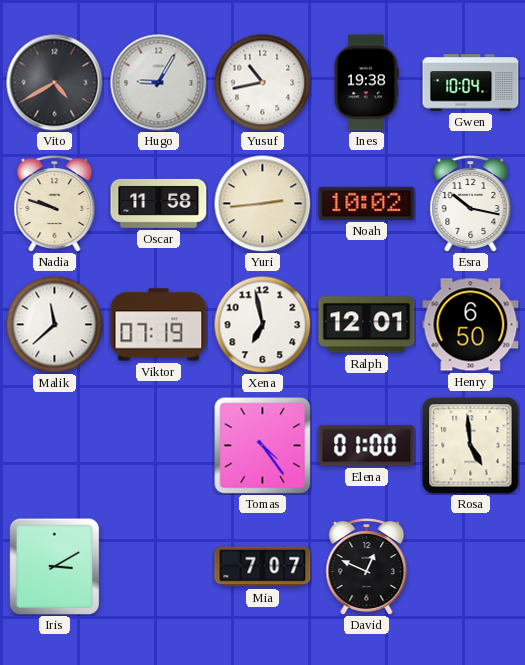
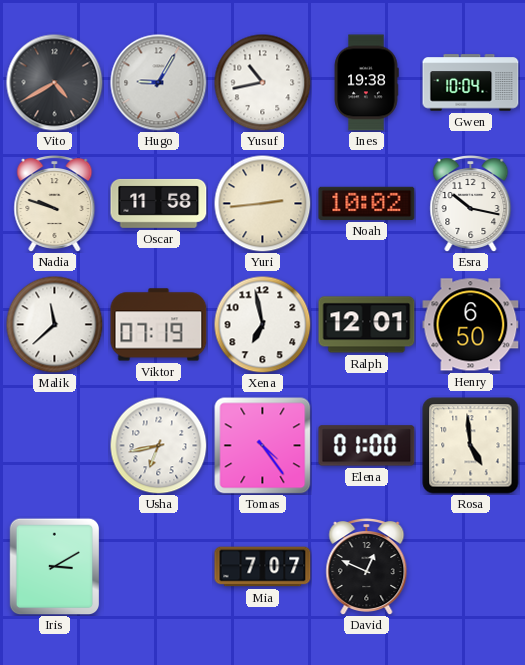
Usha: none -> 6:43 (158, 445)
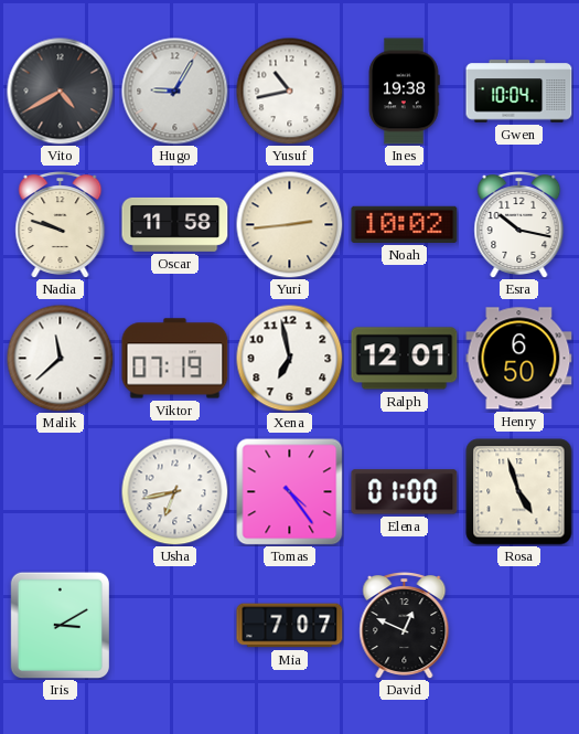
Rosa: 4:59 -> 4:57 (519, 492)
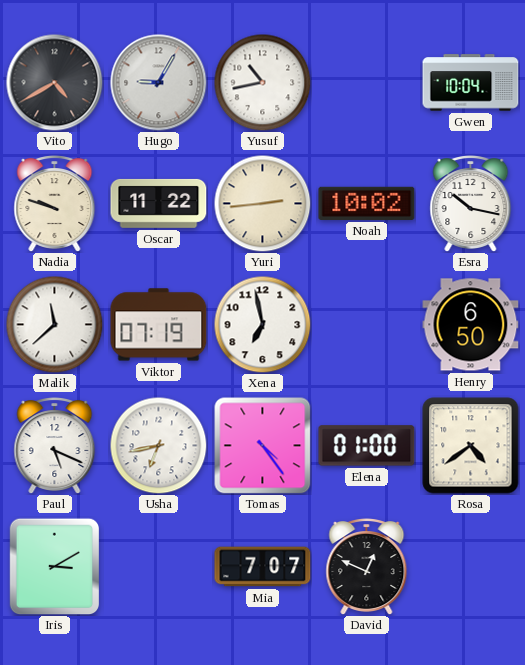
Ines: 19:38 -> none (404, 92)
Oscar: 11:58 -> 11:22 (159, 203)
Ralph: 12:01 -> none (405, 359)
Paul: none -> 5:19 (55, 446)
Rosa: 4:57 -> 4:39 (471, 446)
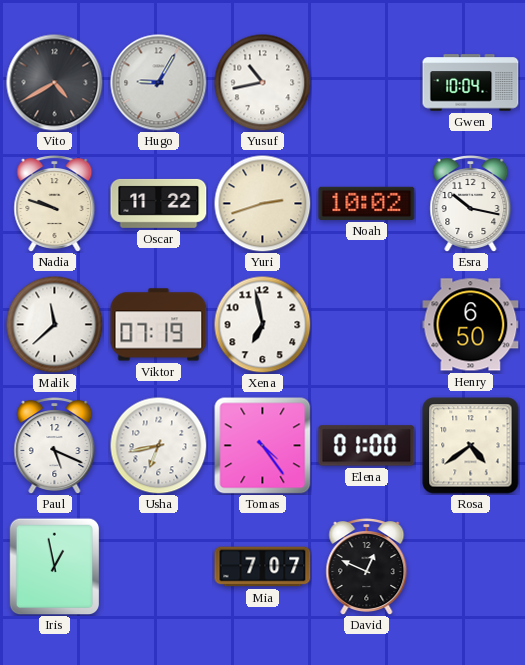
Yuri: 2:44 -> 2:42 (262, 203)
Iris: 3:10 -> 12:58 (55, 566)
